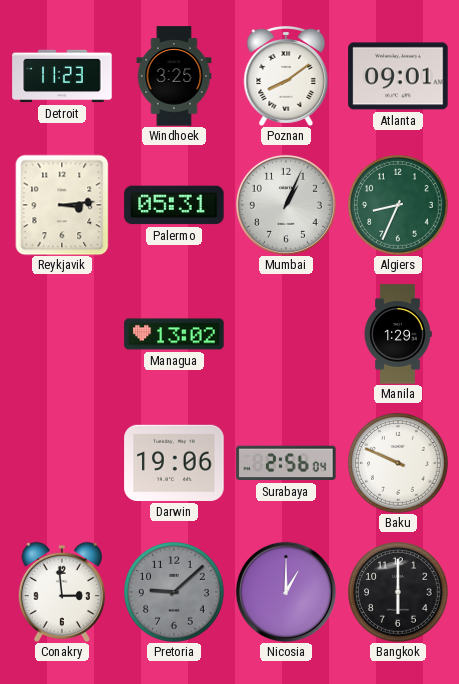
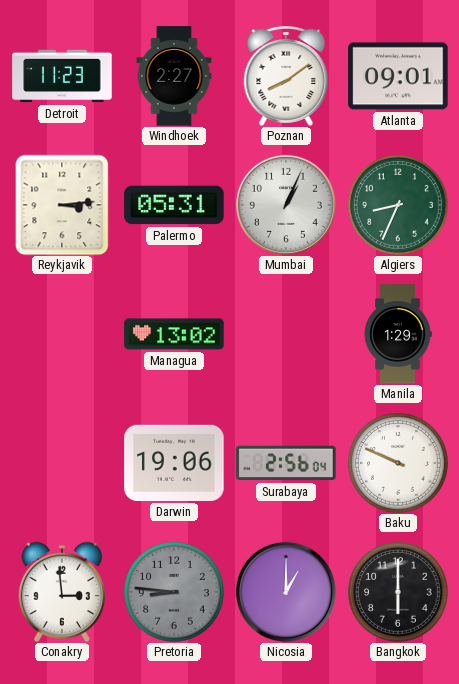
Windhoek: 3:25 -> 2:27 (174, 76)
Pretoria: 9:08 -> 8:46 (175, 593)
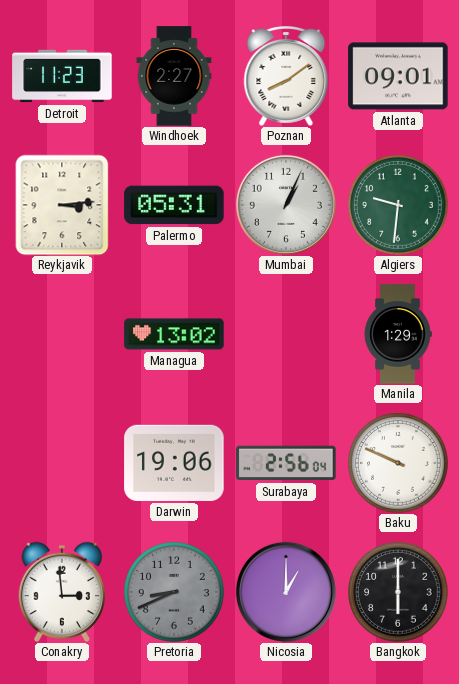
Algiers: 8:34 -> 9:31 (399, 206)
Pretoria: 8:46 -> 8:41 (175, 593)
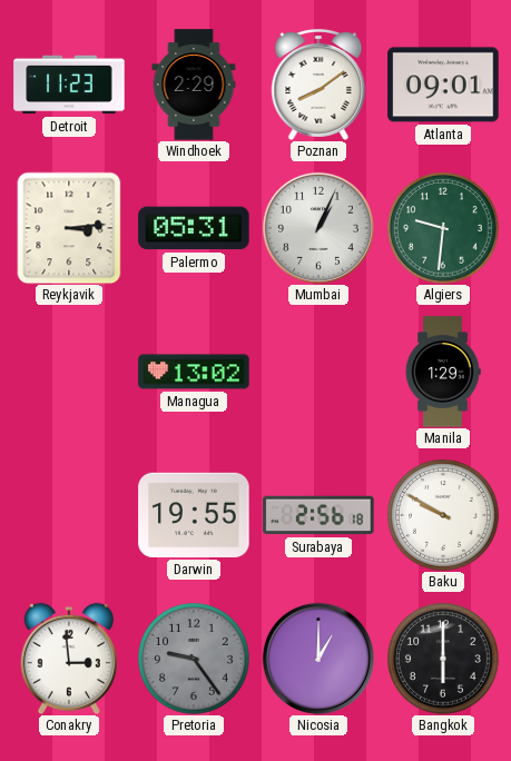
Windhoek: 2:27 -> 2:29 (194, 85)
Darwin: 19:06 -> 19:55 (194, 515)
Surabaya: 2:56:04 -> 2:56:18 (318, 515)
Baku: 9:49 -> 9:50 (444, 516)
Pretoria: 8:41 -> 9:24 (195, 660)
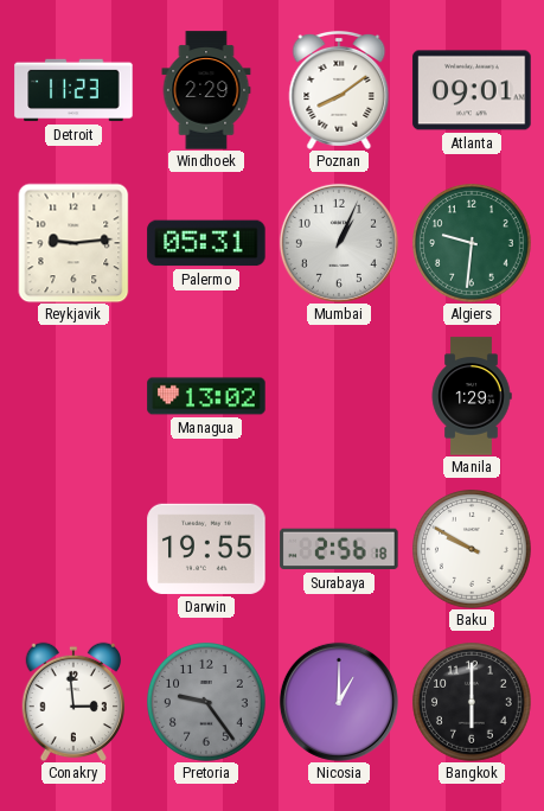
Reykjavik: 3:14 -> 9:14 (73, 243)
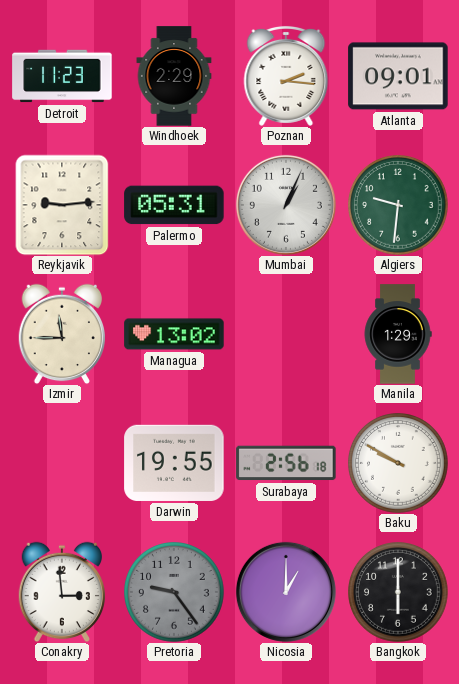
Poznan: 8:09 -> 2:16 (286, 76)
Izmir: none -> 11:45 (61, 334)
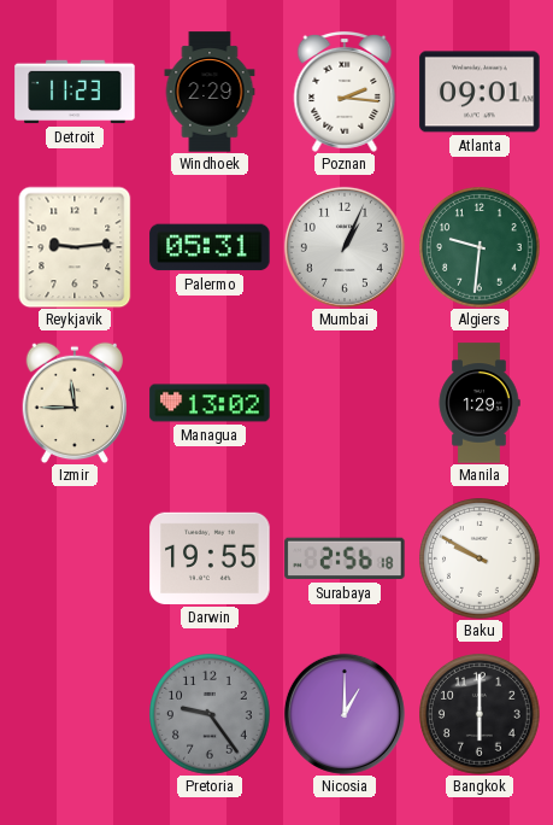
Conakry: 2:59 -> none (61, 592)
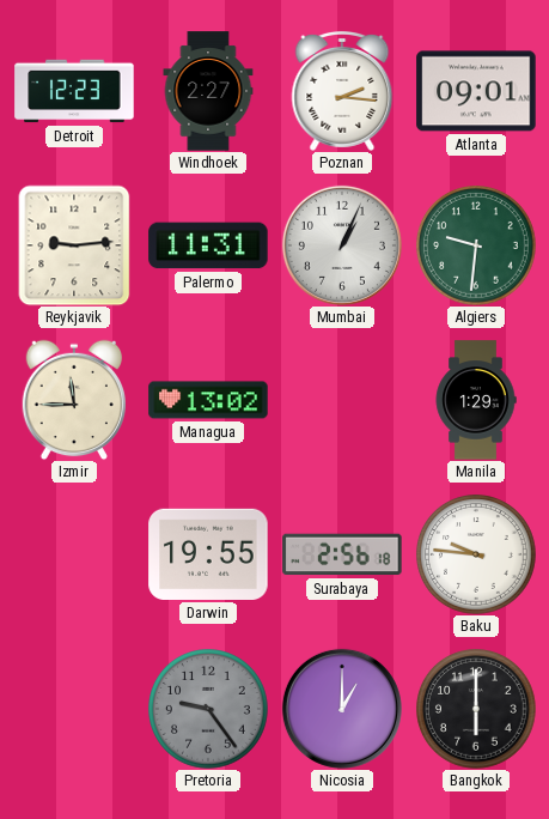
Detroit: 11:23 -> 12:23 (74, 91)
Windhoek: 2:29 -> 2:27 (208, 91)
Palermo: 05:31 -> 11:31 (208, 245)
Baku: 9:50 -> 9:46 (477, 556)
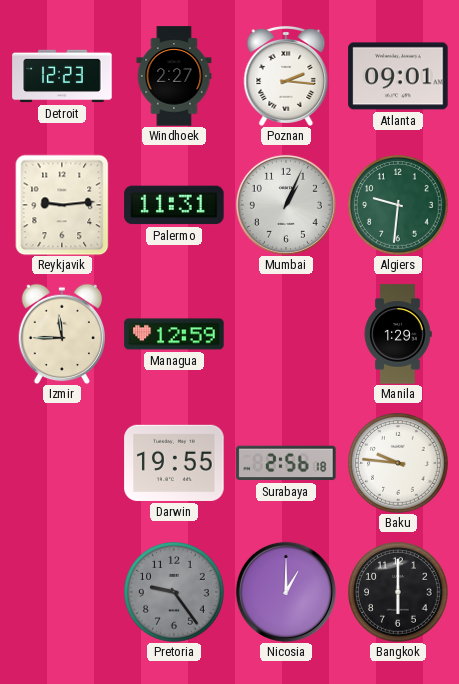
Managua: 13:02 -> 12:59 (174, 334)
